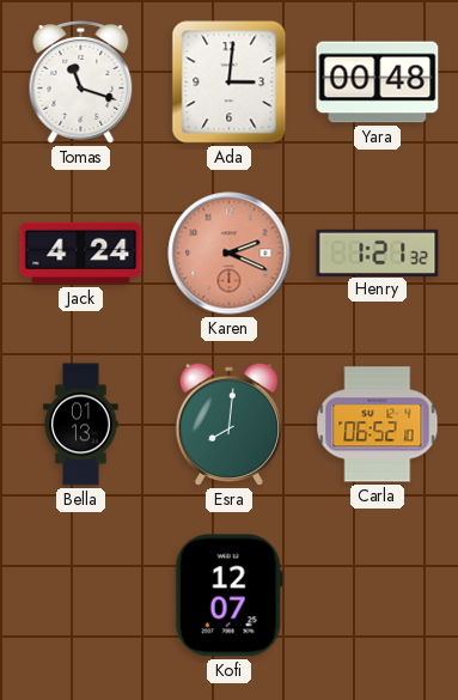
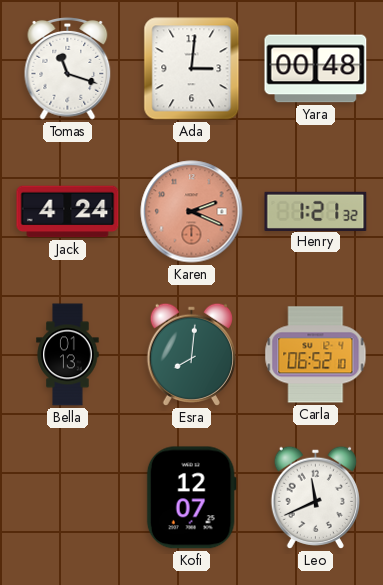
Leo: none -> 11:41 (315, 497)
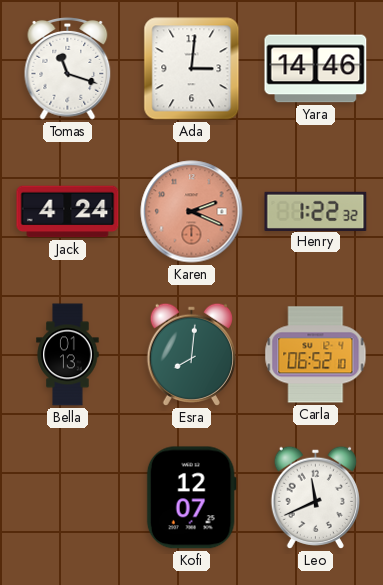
Yara: 00:48 -> 14:46 (316, 69)
Henry: 1:21 -> 1:22 (316, 211)
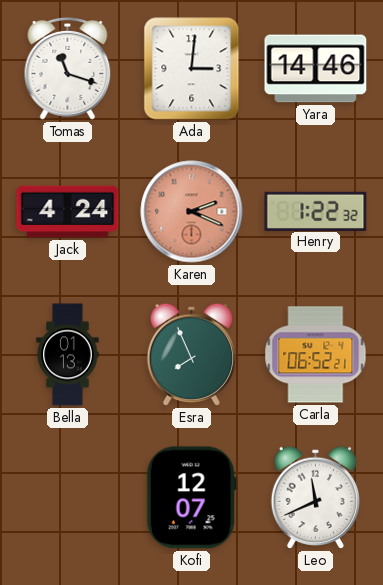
Esra: 8:01 -> 7:56 (191, 354)
Carla: 06:52:10 -> 06:52:21 (316, 355)
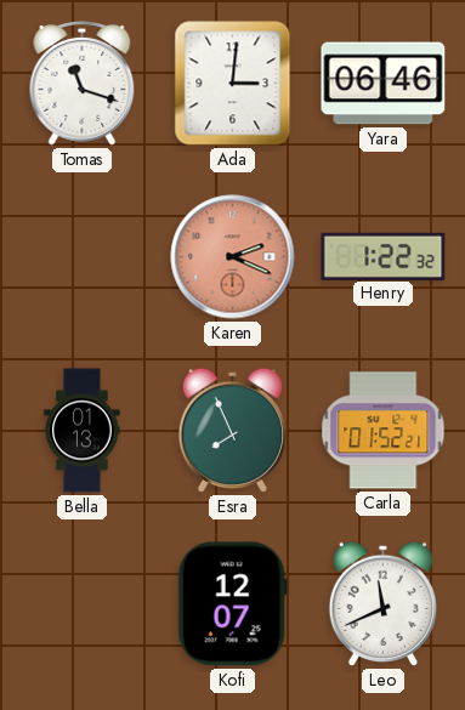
Yara: 14:46 -> 06:46 (384, 84)
Jack: 4:24 -> none (68, 212)
Carla: 06:52 -> 01:52 (384, 431)
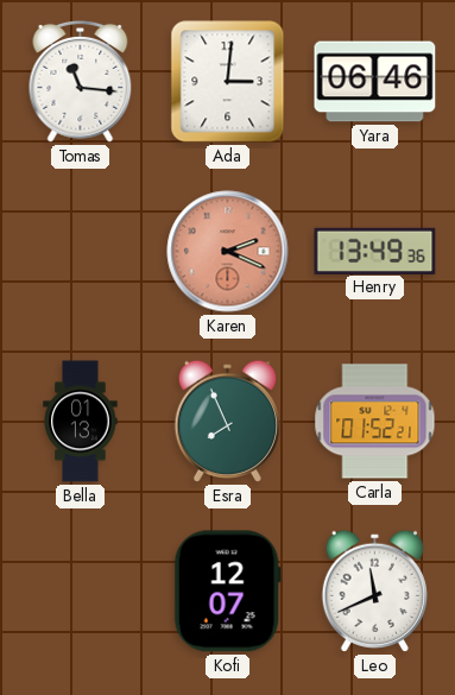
Tomas: 11:18 -> 11:16 (81, 81)
Henry: 1:22 -> 13:49 (375, 251)
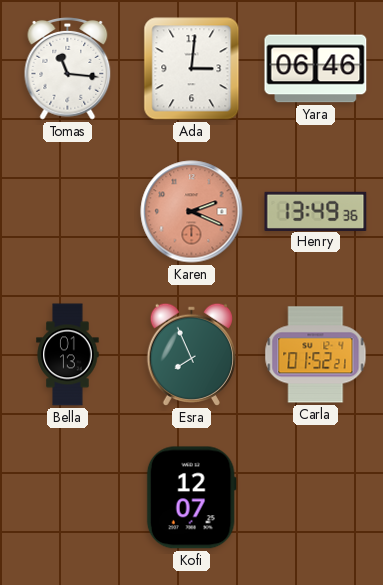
Leo: 11:41 -> none (374, 590)
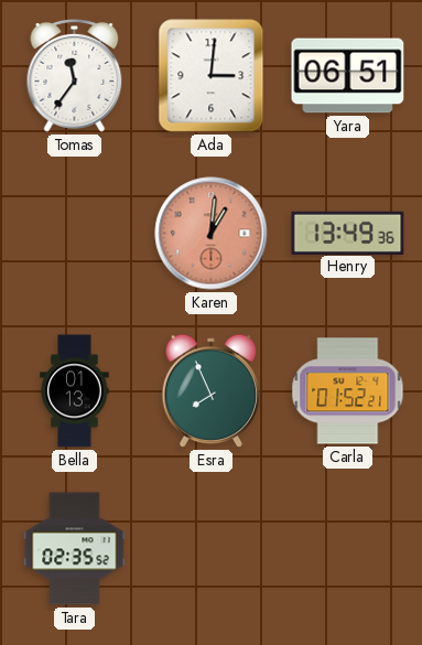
Tomas: 11:16 -> 11:36 (75, 75)
Yara: 06:46 -> 06:51 (348, 76)
Karen: 2:19 -> 1:01 (212, 234)
Tara: none -> 02:35 (75, 549)
Kofi: 12:07 -> none (191, 498)
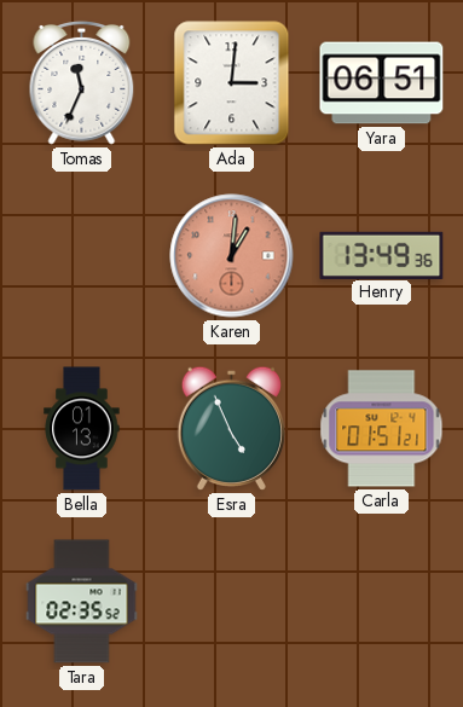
Tomas: 11:36 -> 11:34 (82, 82)
Esra: 7:56 -> 4:56 (231, 428)
Carla: 01:52 -> 01:51 (382, 429)
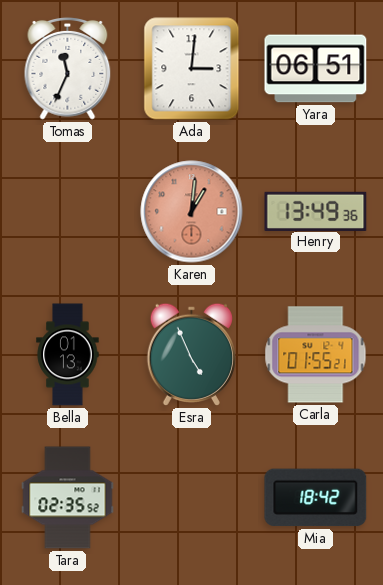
Carla: 01:51 -> 01:55 (316, 355)
Mia: none -> 18:42 (316, 498)
